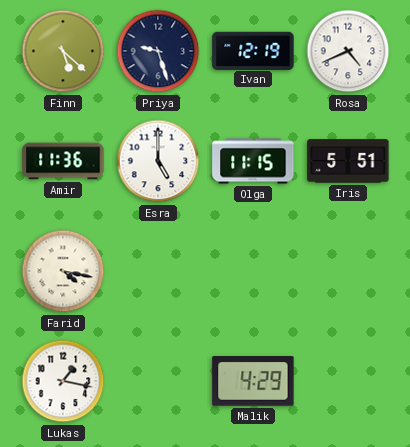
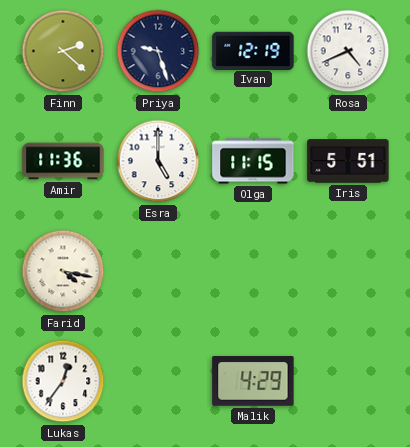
Finn: 5:22 -> 2:22 (63, 51)
Lukas: 1:17 -> 12:36 (63, 381)
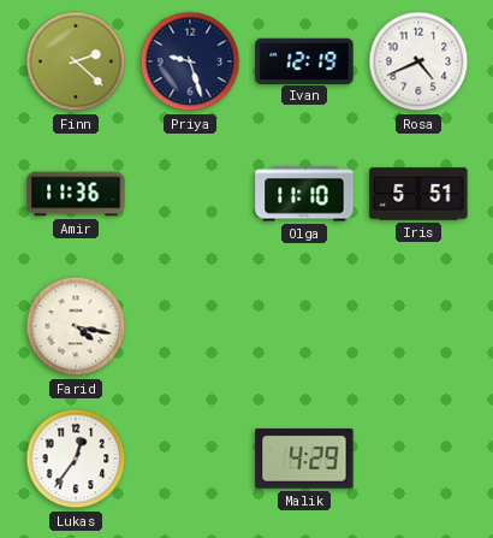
Esra: 5:00 -> none (158, 161)
Olga: 11:15 -> 11:10 (304, 194)
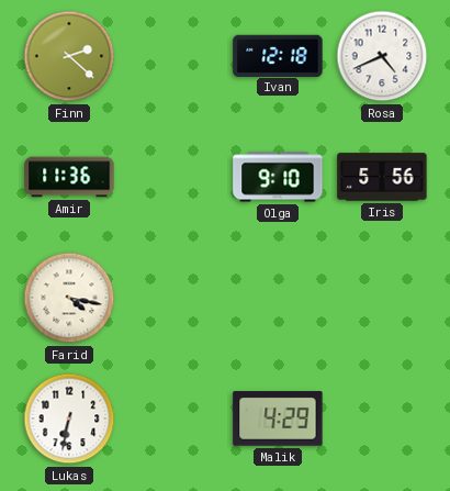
Priya: 9:27 -> none (190, 61)
Ivan: 12:19 -> 12:18 (278, 55)
Olga: 11:10 -> 9:10 (278, 177)
Iris: 5:51 -> 5:56 (382, 177)
Lukas: 12:36 -> 6:32 (69, 419)
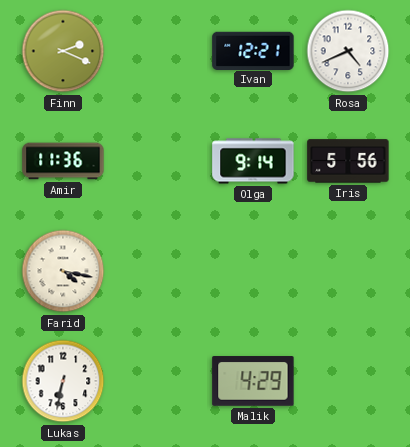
Finn: 2:22 -> 2:19 (63, 51)
Ivan: 12:18 -> 12:21 (253, 50)
Olga: 9:10 -> 9:14 (253, 161)
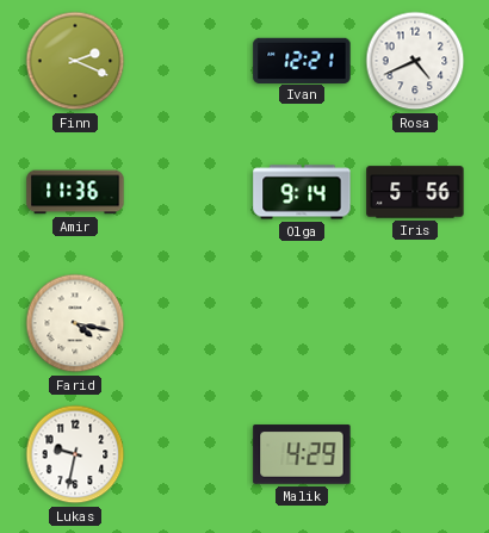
Lukas: 6:32 -> 9:32 (75, 454)
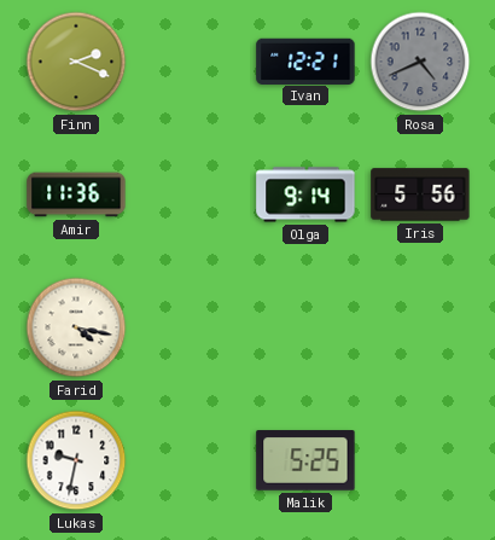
Rosa dial: white -> grey (420, 62)
Malik: 4:29 -> 5:25 (305, 460)
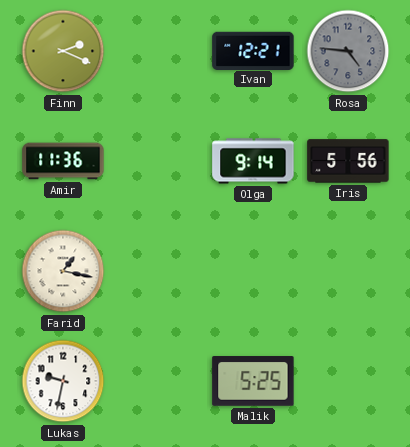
Rosa: 4:41 -> 4:46 (348, 51)
Farid: 4:17 -> 1:17 (63, 271)
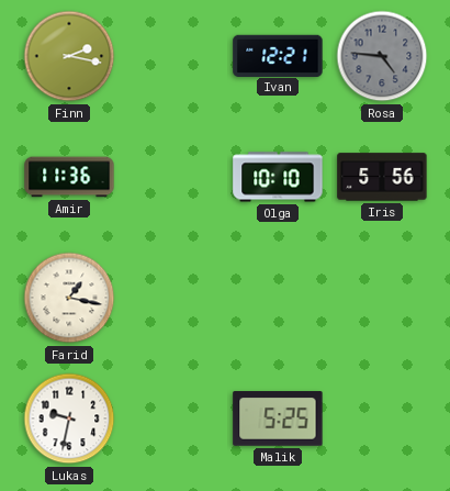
Finn: 2:19 -> 2:17 (69, 56)
Olga: 9:14 -> 10:10 (278, 177)
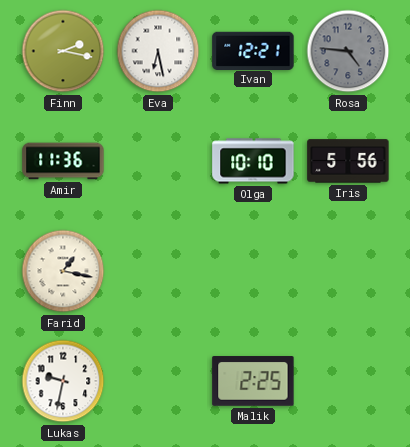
Eva: none -> 6:28 (158, 51)
Malik: 5:25 -> 2:25 (253, 381)
